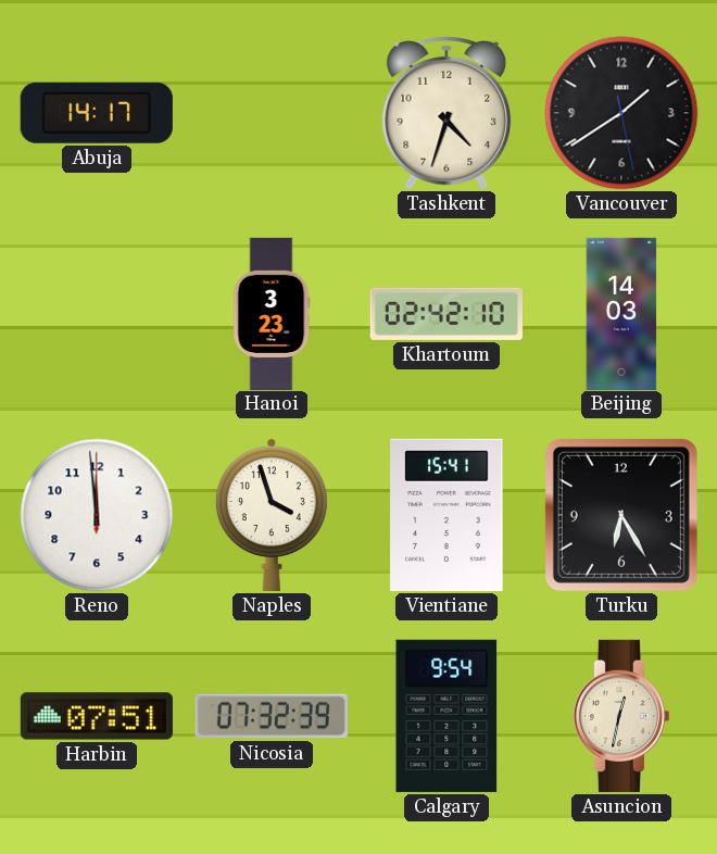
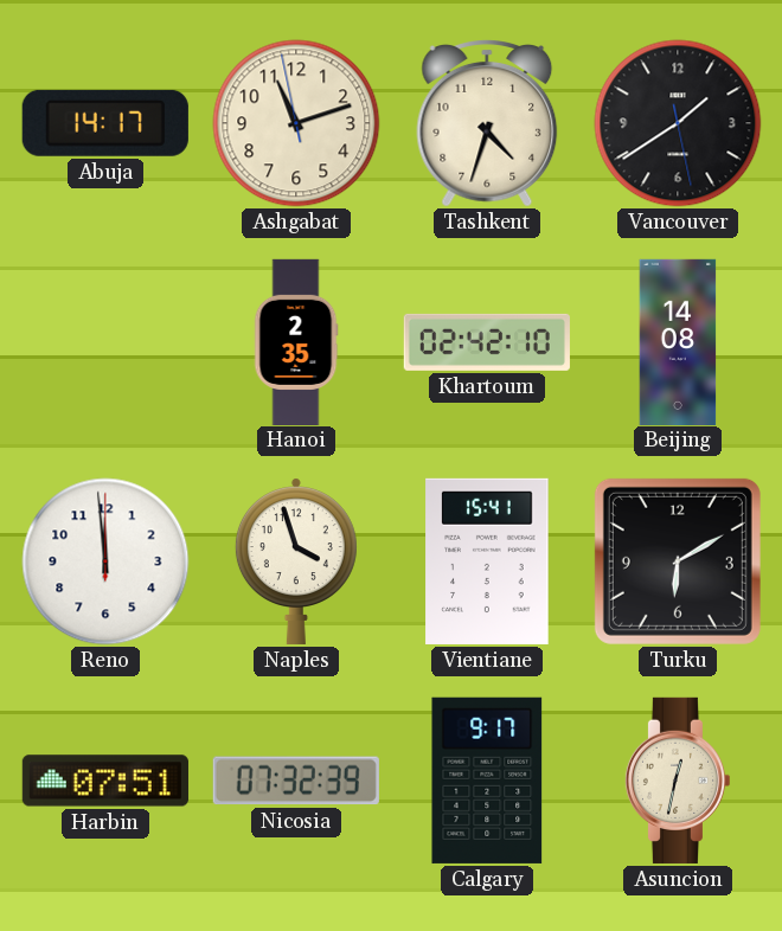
Ashgabat: none -> 11:11 (296, 123)
Hanoi: 3:23 -> 2:35 (296, 341)
Beijing: 14:03 -> 14:08 (678, 341)
Turku: 6:25 -> 6:10 (678, 561)
Calgary: 9:54 -> 9:17 (487, 781)
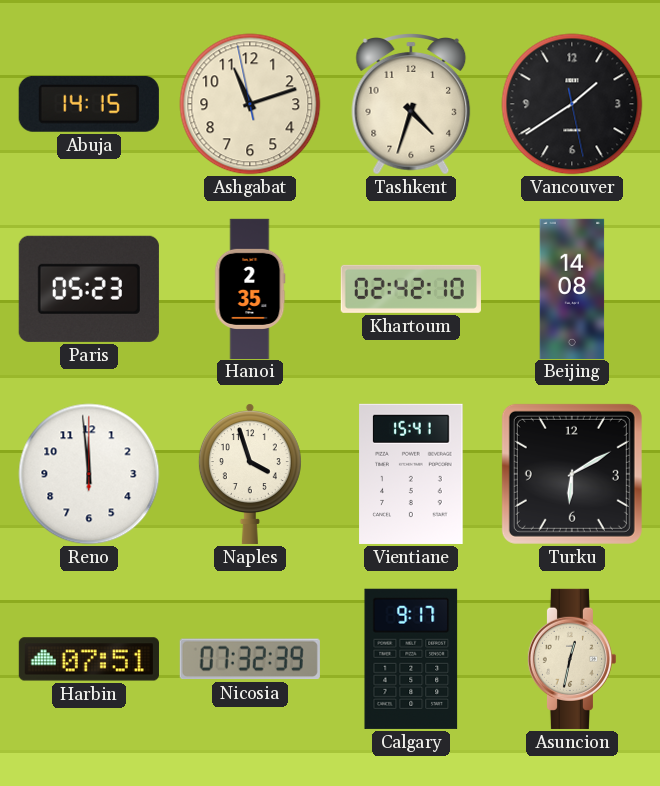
Abuja: 14:17 -> 14:15 (89, 104)
Paris: none -> 05:23 (89, 289)
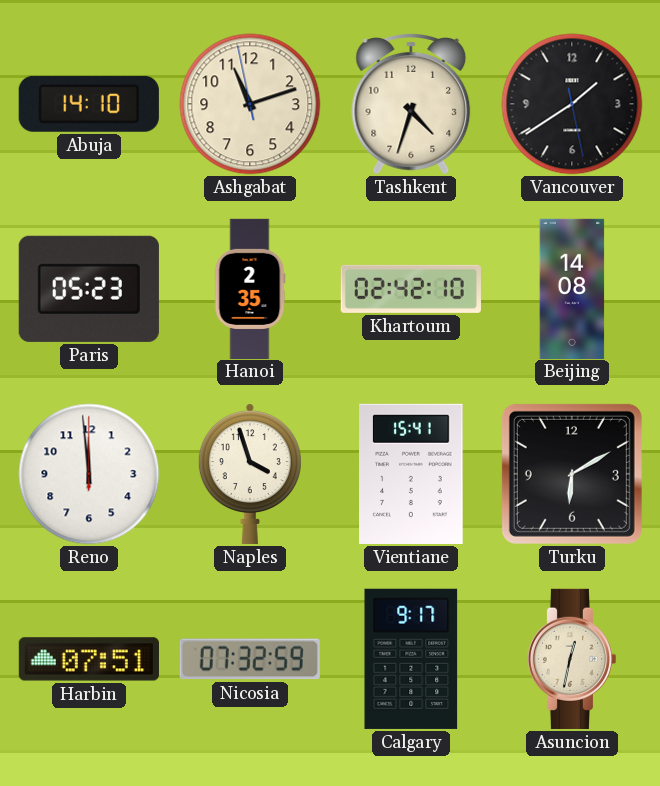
Abuja: 14:15 -> 14:10 (89, 104)
Nicosia: 07:32:39 -> 07:32:59 (250, 659)
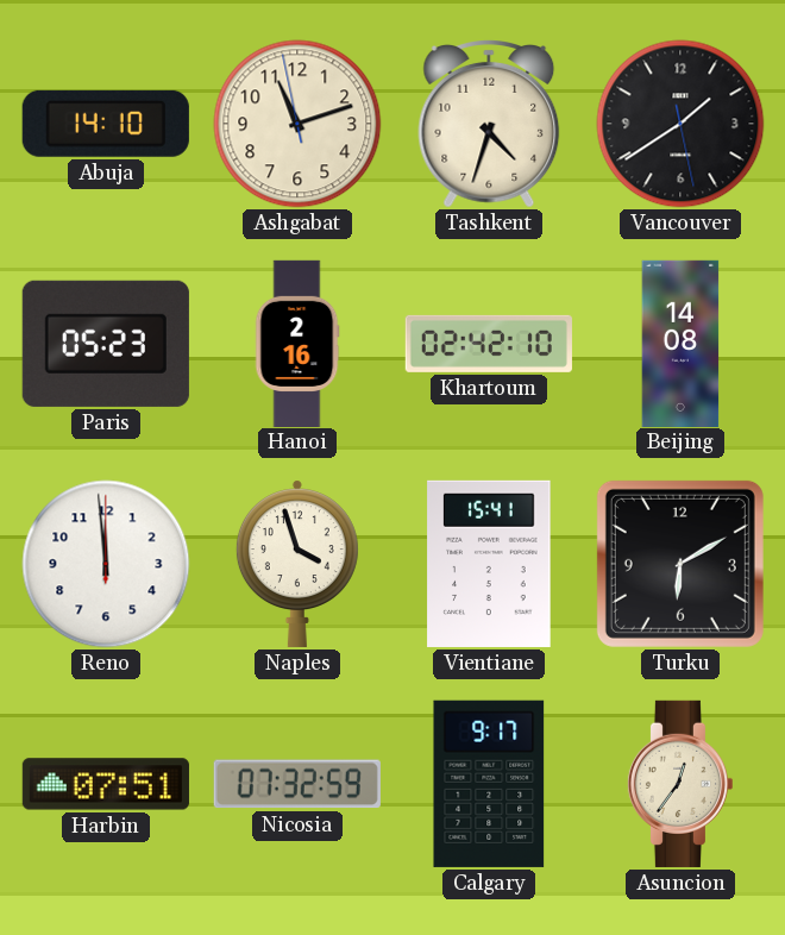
Hanoi: 2:35 -> 2:16 (297, 343)
Asuncion: 12:32 -> 12:36 (679, 784)
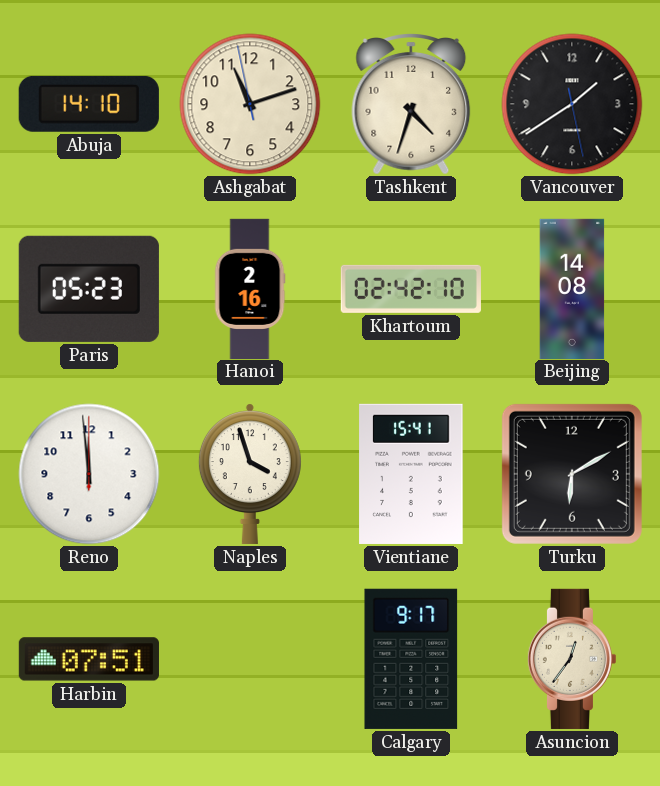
Nicosia: 07:32 -> none (297, 784)
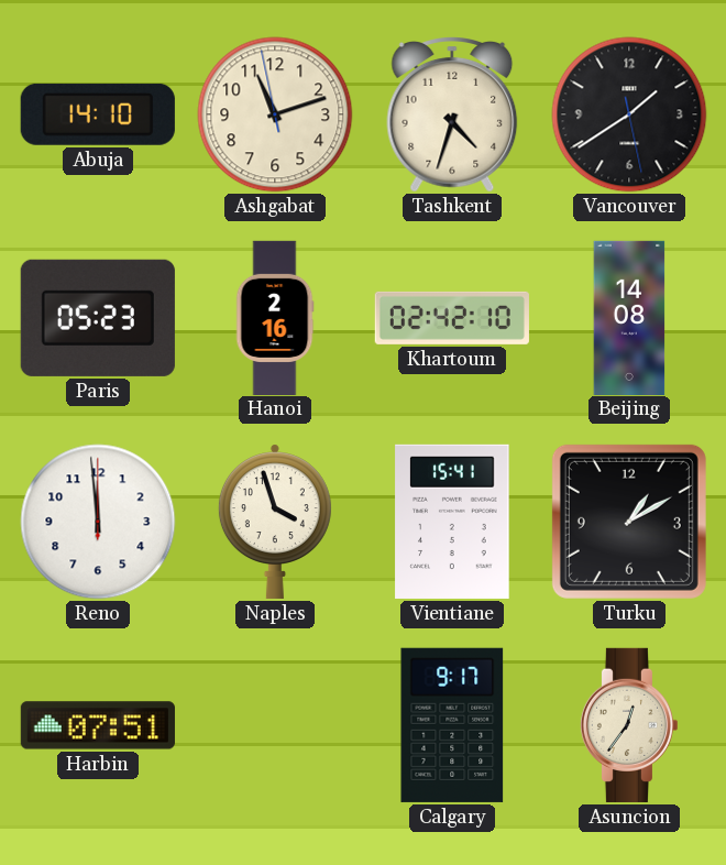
Turku: 6:10 -> 1:10 (629, 522)
